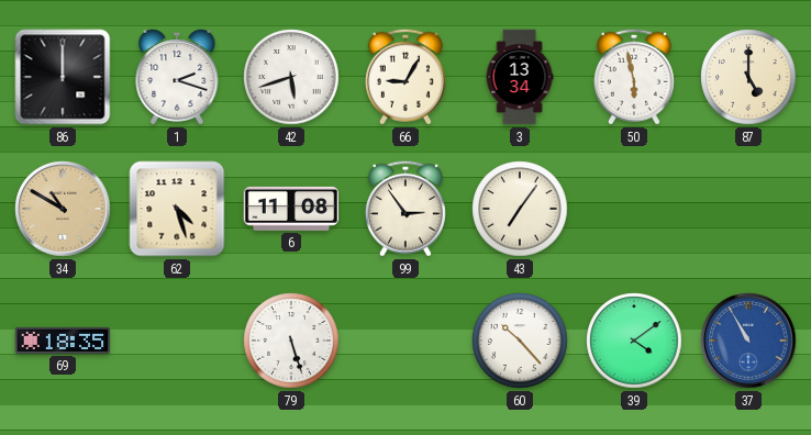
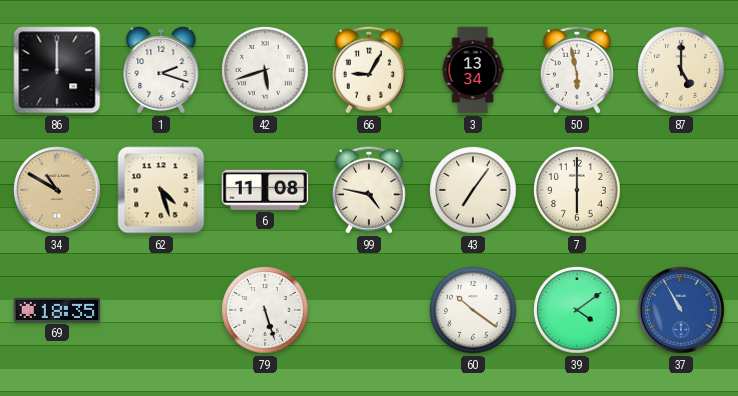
99: 2:54 -> 4:47 (369, 190)
7: none -> 6:00 (577, 190)
60: 10:23 -> 10:21 (473, 310)
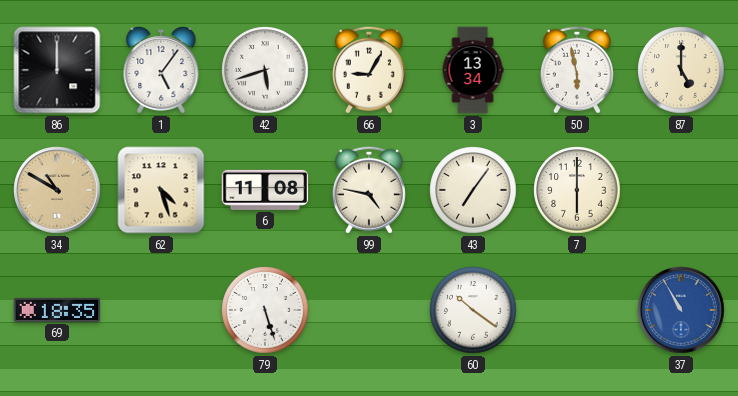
1: 2:18 -> 5:06 (161, 70)
39: 4:09 -> none (577, 310)
